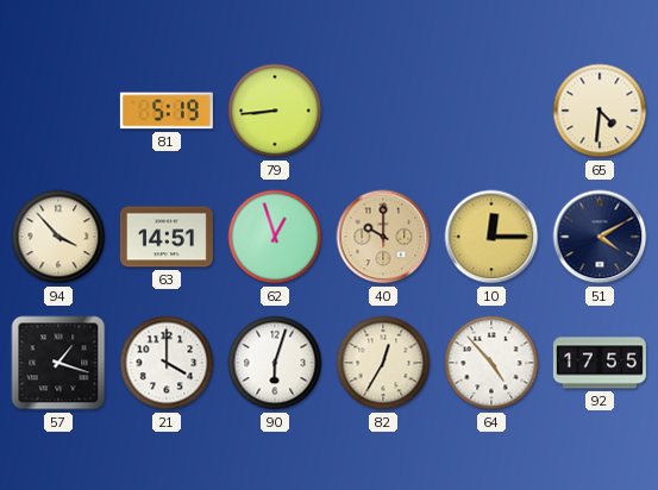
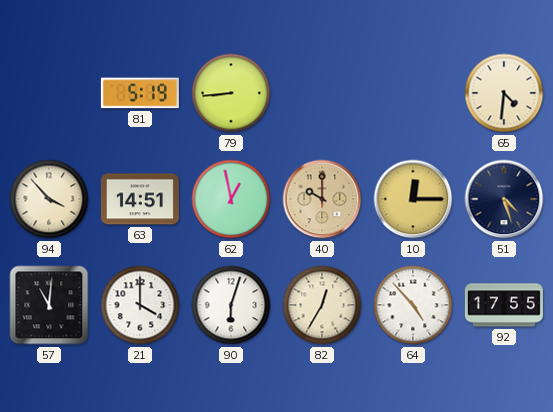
62: 12:57 -> 12:58 (231, 199)
51: 4:10 -> 4:27 (504, 199)
57: 1:18 -> 11:01 (49, 305)
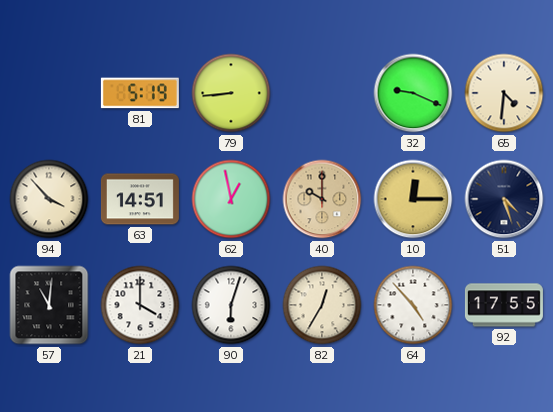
32: none -> 9:19 (413, 93)
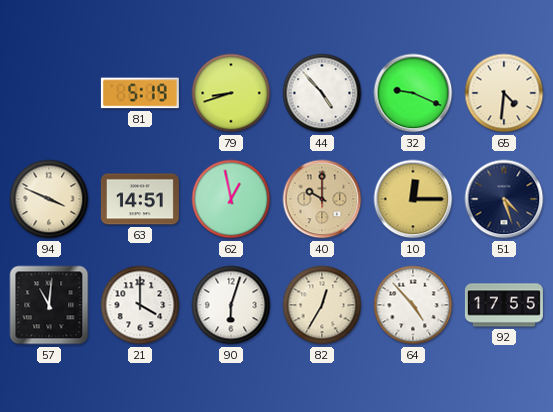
79: 8:44 -> 8:42 (231, 93)
44: none -> 4:53 (322, 93)
94: 3:53 -> 3:49 (49, 199)
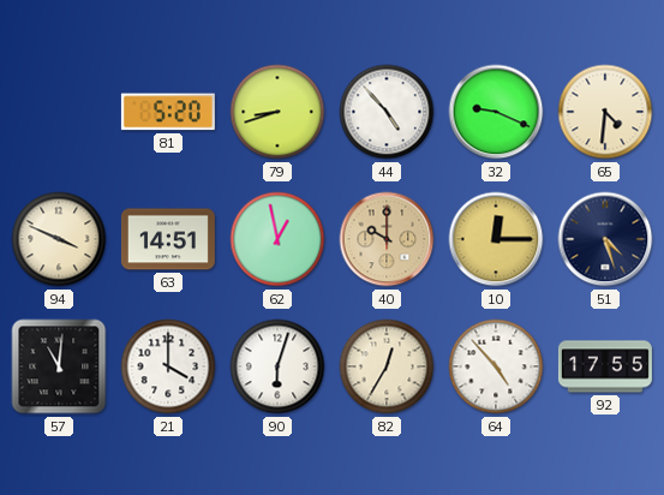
81: 5:19 -> 5:20 (168, 112)
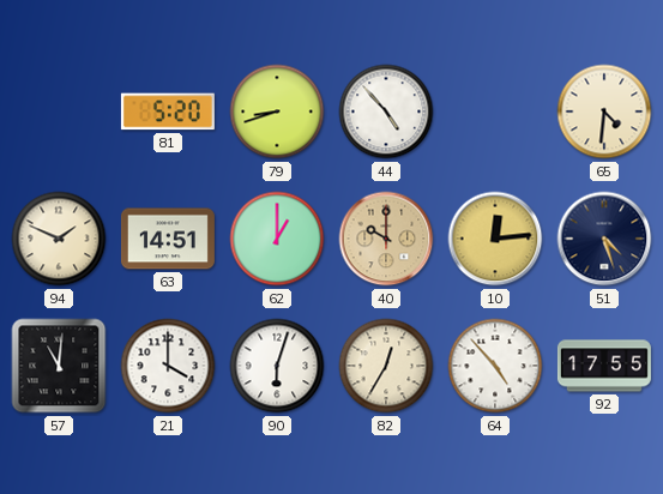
32: 9:19 -> none (496, 112)
94: 3:49 -> 1:49 (59, 239)
62: 12:58 -> 1:00 (277, 239)
10: 12:15 -> 12:14 (495, 239)
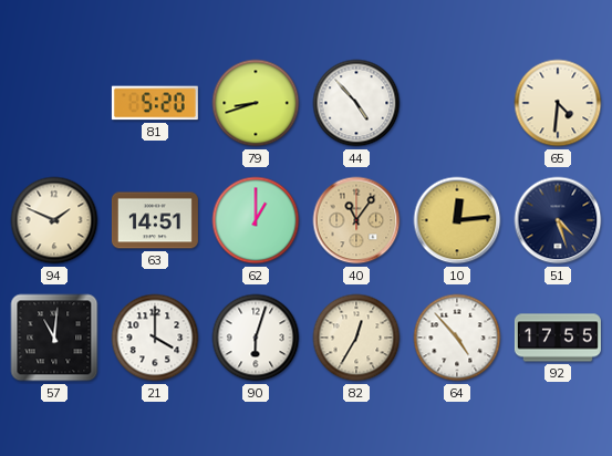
40: 10:00 -> 11:06 (356, 220)
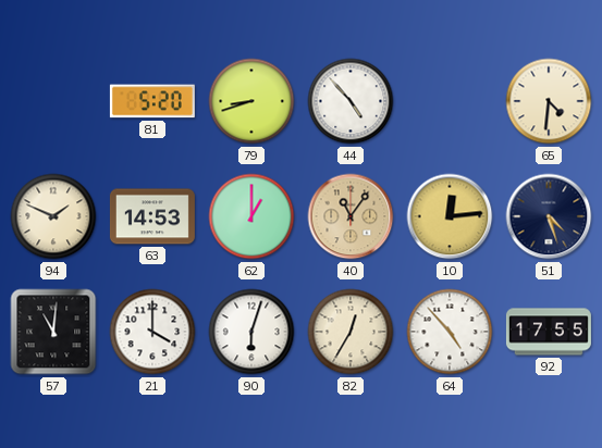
63: 14:51 -> 14:53 (152, 216)
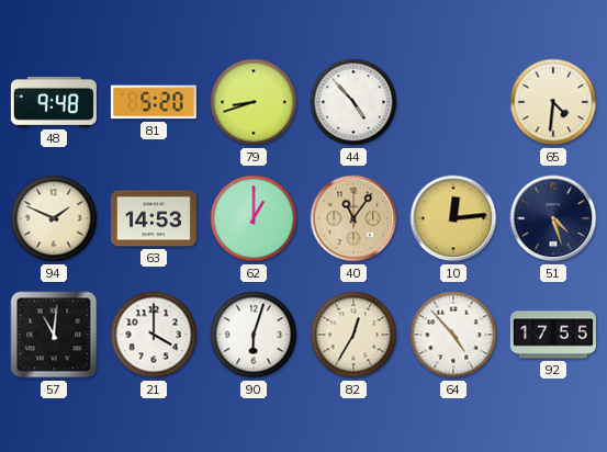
48: none -> 9:48 (54, 102)
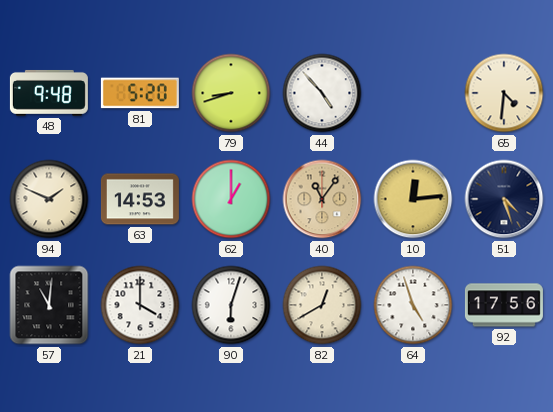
82: 12:35 -> 12:40 (322, 305)
64: 4:53 -> 4:57 (413, 305)
92: 17:55 -> 17:56 (504, 305)
